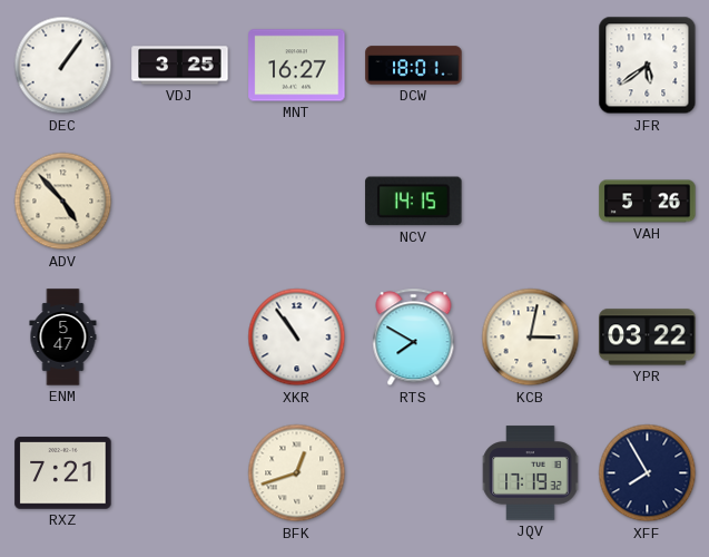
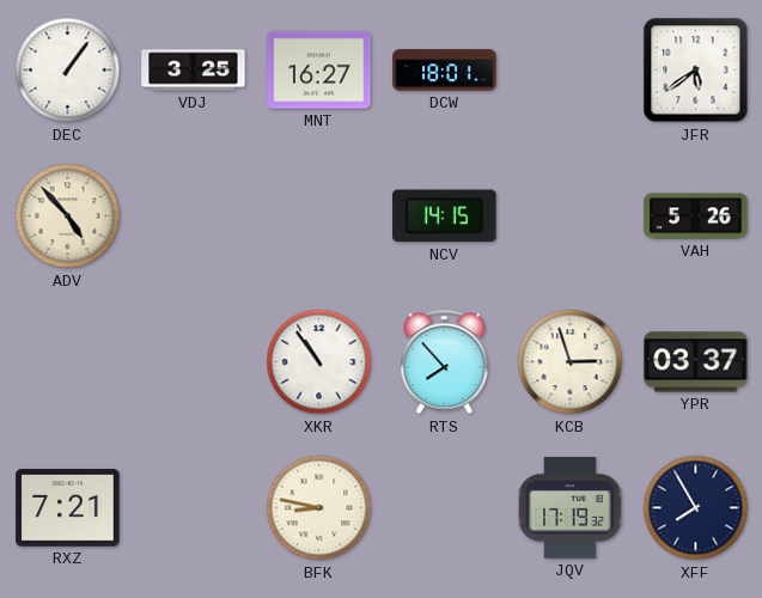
ENM: 5:47 -> none (63, 338)
RTS: 7:50 -> 7:53 (445, 362)
KCB: 3:02 -> 2:57 (571, 362)
YPR: 03:22 -> 03:37 (696, 362)
BFK: 12:42 -> 8:47 (319, 508)
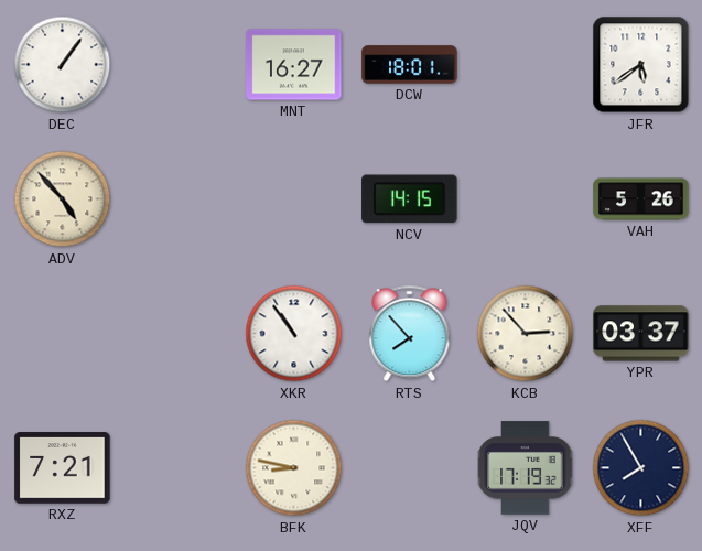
VDJ: 3:25 -> none (194, 71)
KCB: 2:57 -> 2:53 (526, 334)
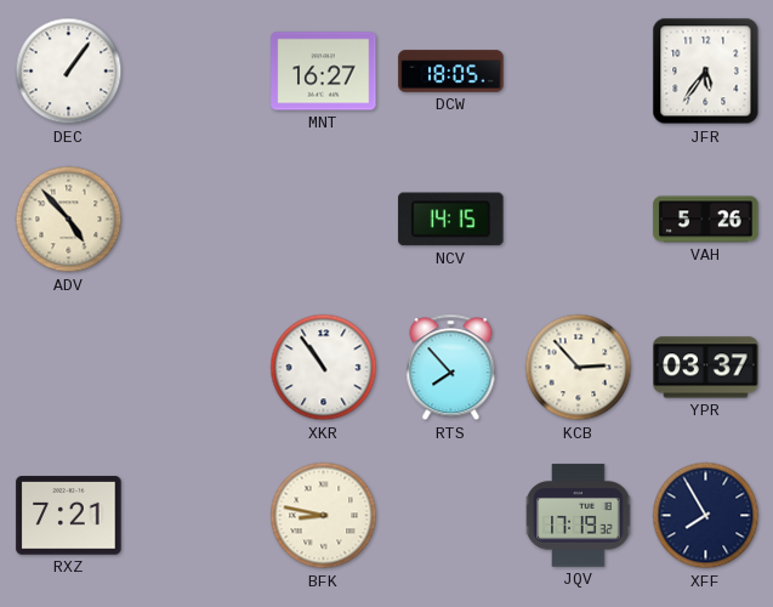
DCW: 18:01 -> 18:05 (451, 72)
JFR: 5:39 -> 5:36 (706, 72)
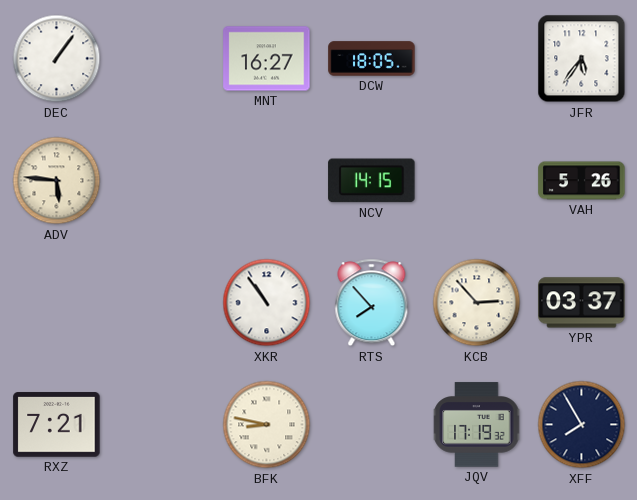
ADV: 4:53 -> 5:46 (57, 181)
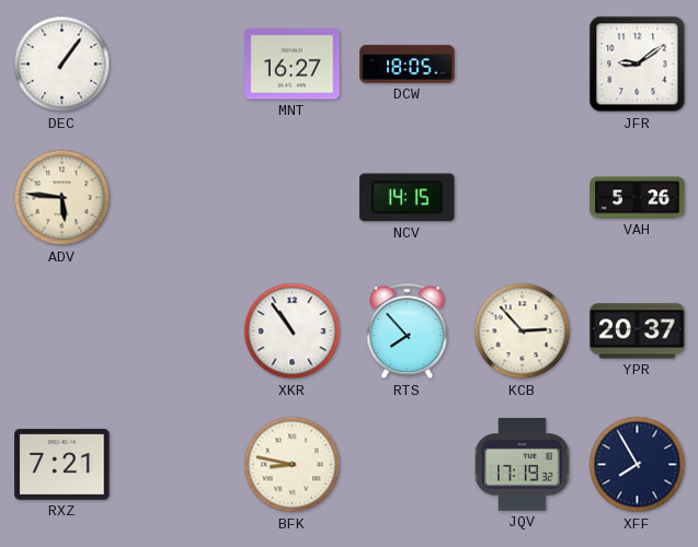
JFR: 5:36 -> 9:09 (638, 65)
YPR: 03:37 -> 20:37 (638, 331)
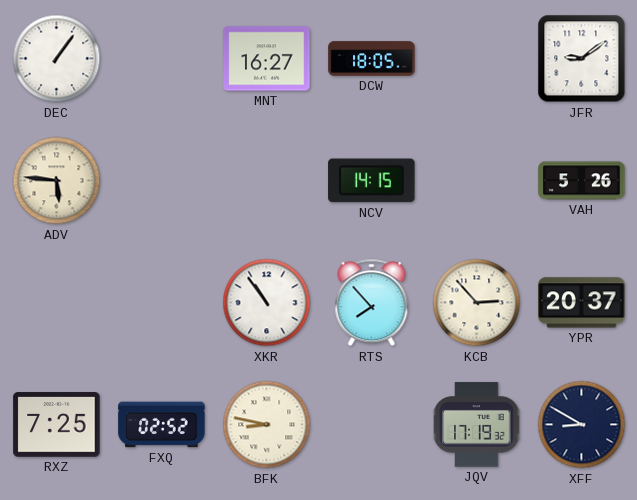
RXZ: 7:21 -> 7:25 (57, 425)
FXQ: none -> 02:52 (162, 425)
XFF: 7:55 -> 8:50 (582, 425)
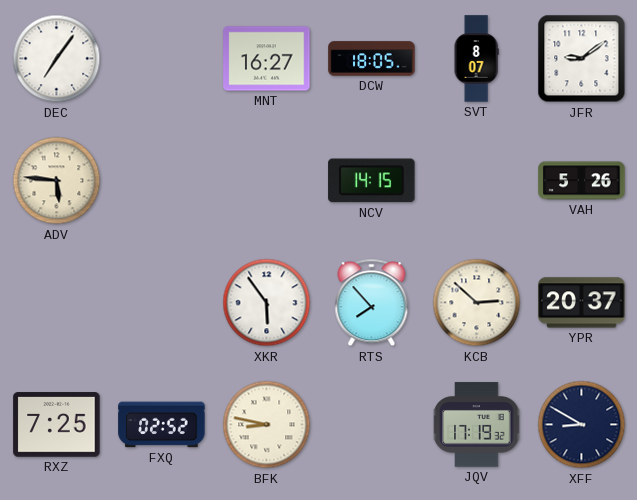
DEC: 1:06 -> 7:06 (57, 59)
SVT: none -> 8:07 (476, 59)
XKR: 10:54 -> 5:54 (267, 303)
KCB: 2:53 -> 2:52 (477, 303)
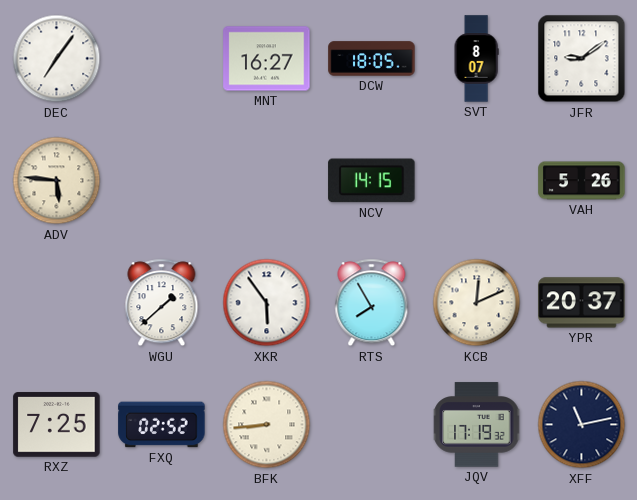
WGU: none -> 1:38 (162, 303)
RTS: 7:53 -> 7:55 (372, 303)
KCB: 2:52 -> 12:11 (477, 303)
BFK: 8:47 -> 8:44 (267, 425)
XFF: 8:50 -> 11:13 (582, 425)
